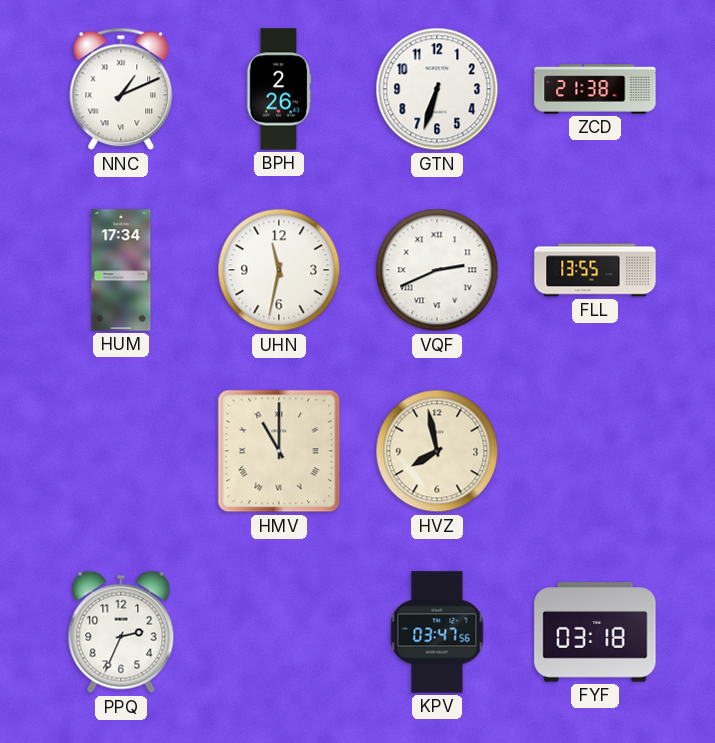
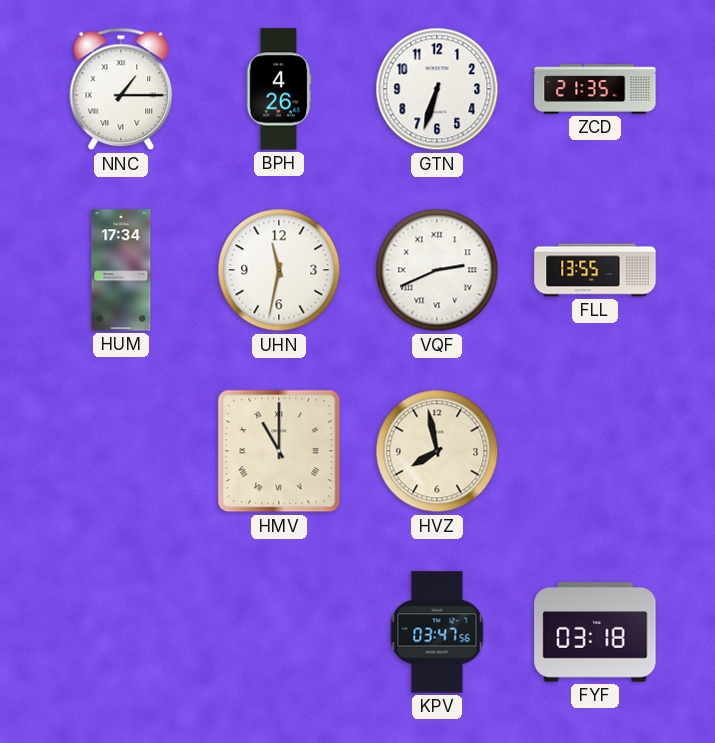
NNC: 1:11 -> 1:15 (121, 89)
BPH: 2:26 -> 4:26 (279, 89)
ZCD: 21:38 -> 21:35 (595, 89)
PPQ: 2:34 -> none (121, 632)
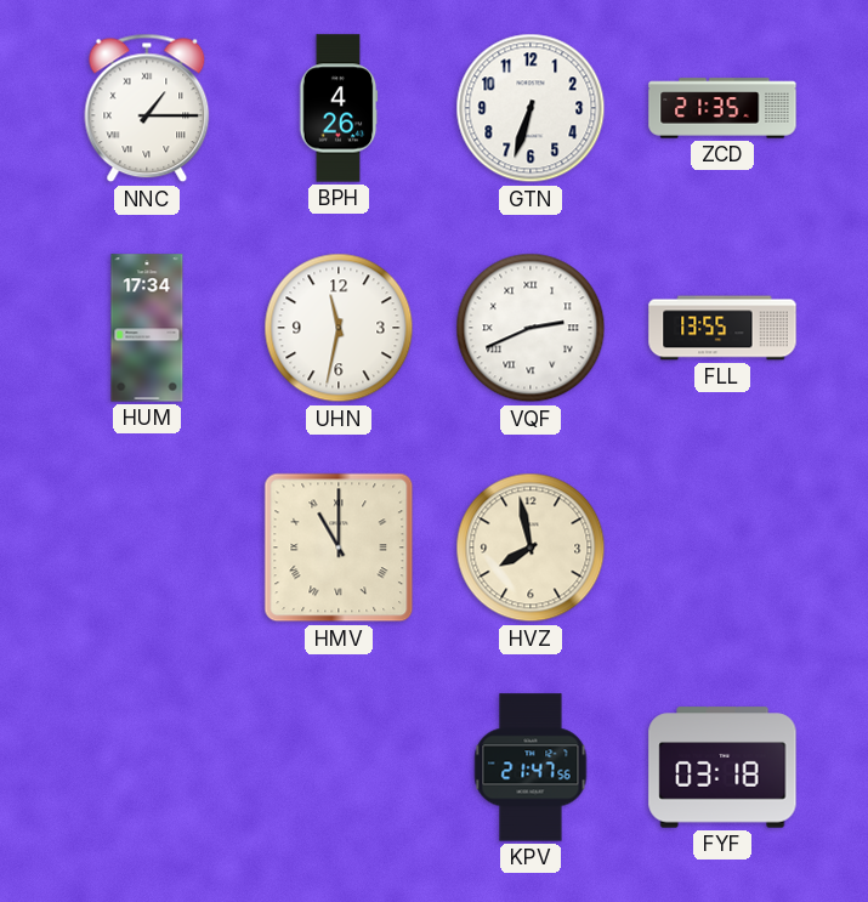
KPV: 03:47 -> 21:47 (531, 767)
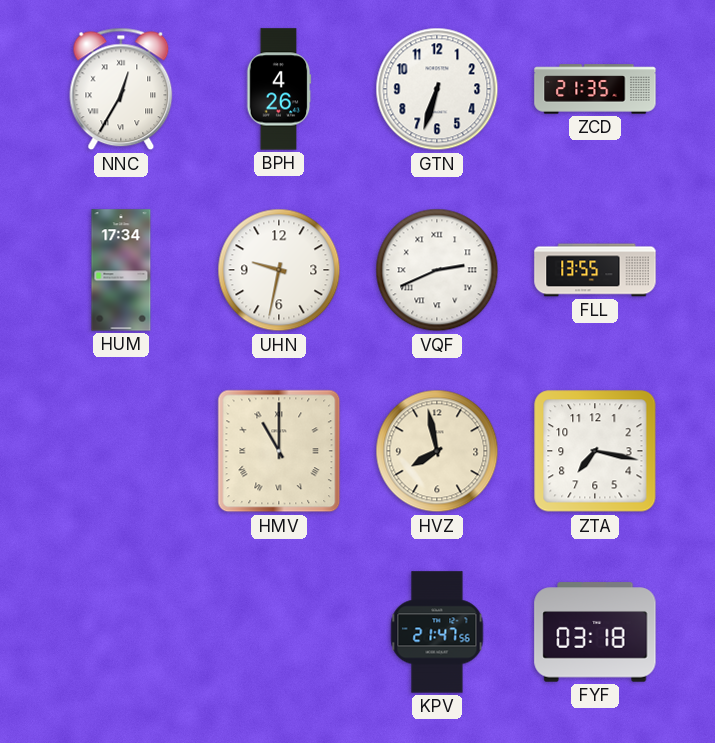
NNC: 1:15 -> 12:35 (121, 89)
UHN: 11:32 -> 9:32 (279, 270)
ZTA: none -> 7:17 (595, 451)
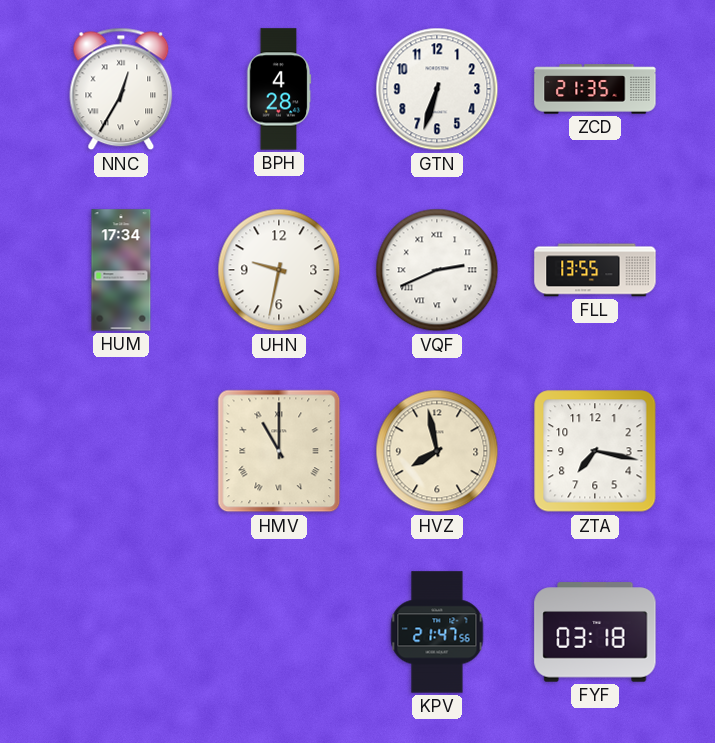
BPH: 4:26 -> 4:28 (279, 89)
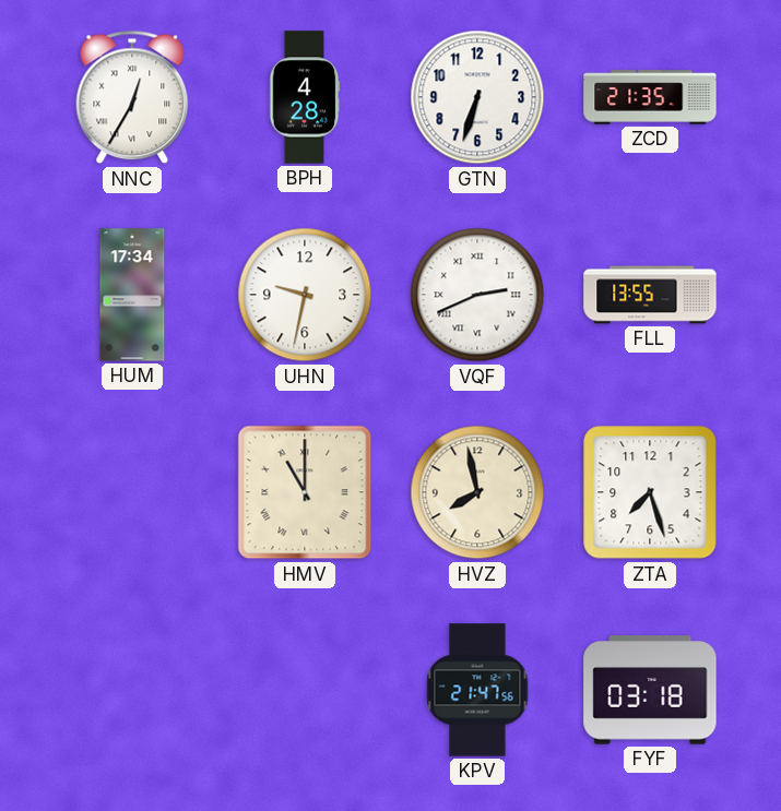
ZTA: 7:17 -> 7:27 (650, 492)
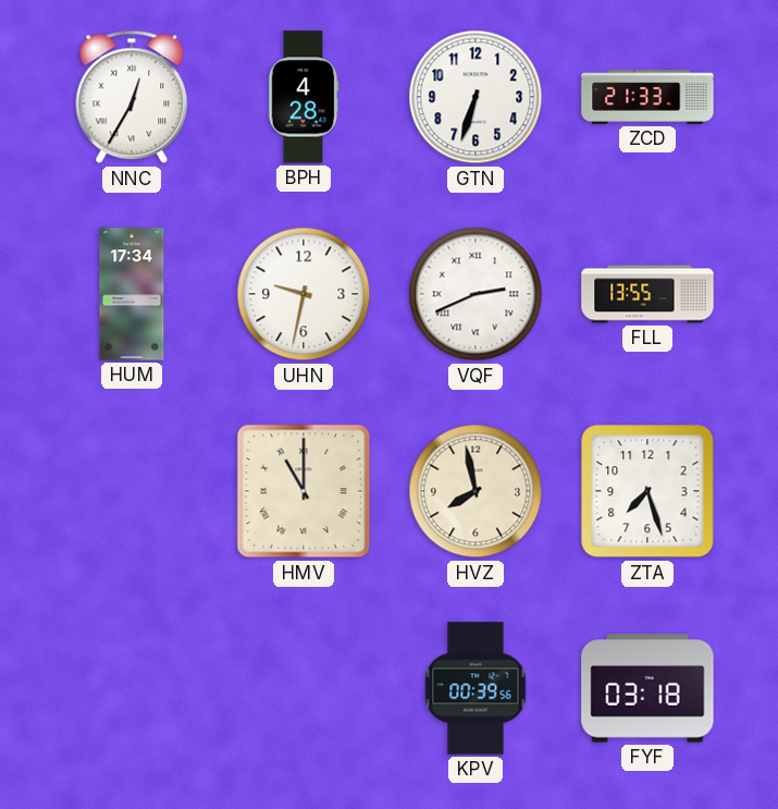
ZCD: 21:35 -> 21:33 (647, 97)
KPV: 21:47 -> 00:39 (476, 688)
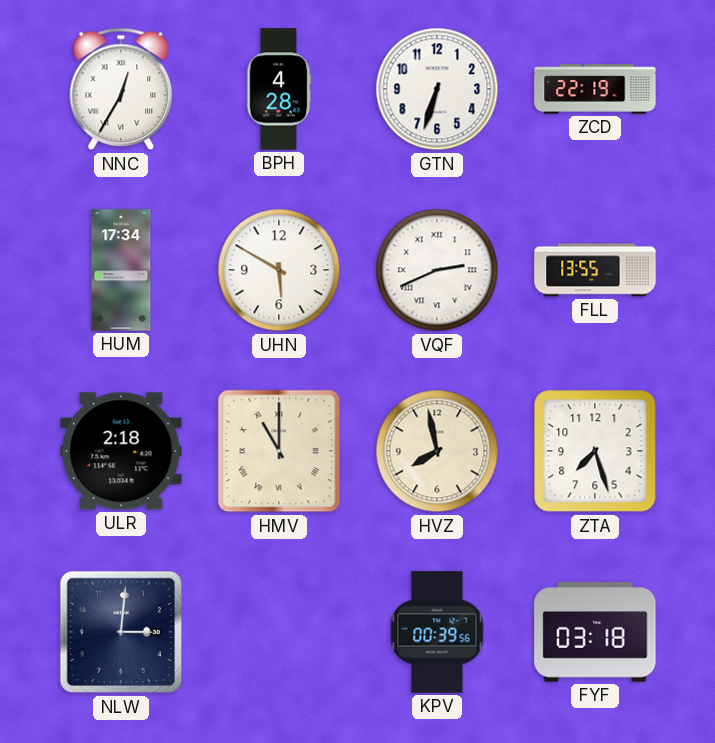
ZCD: 21:33 -> 22:19 (595, 89)
UHN: 9:32 -> 5:50 (279, 270)
ULR: none -> 2:18 (121, 451)
NLW: none -> 3:01 (121, 632)
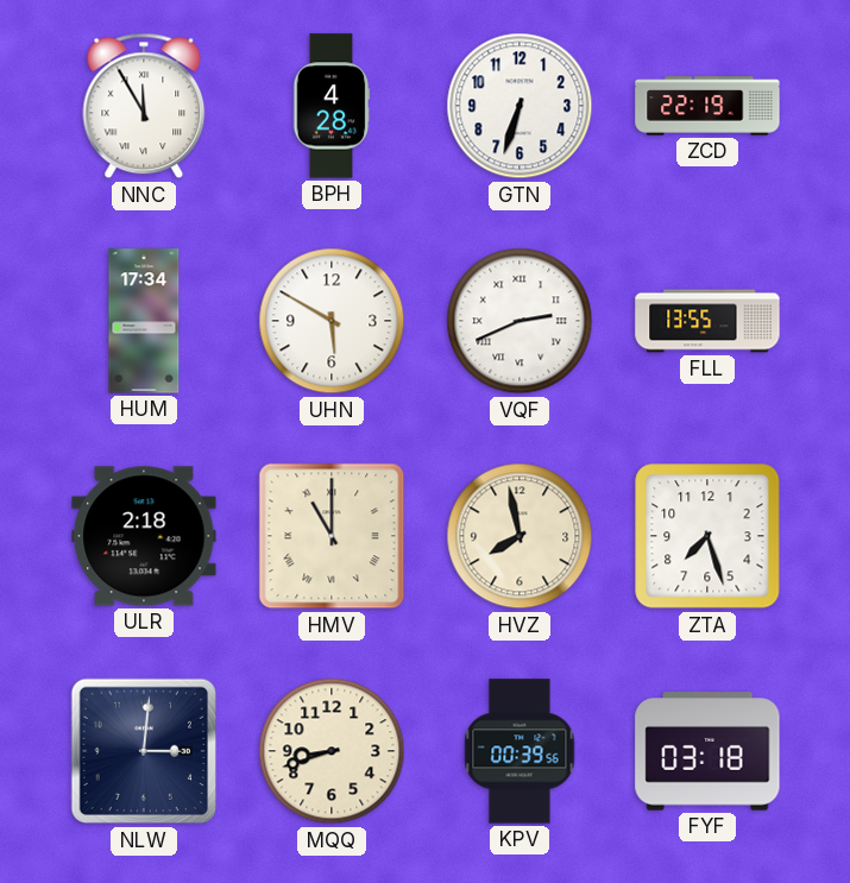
NNC: 12:35 -> 11:55 (144, 106)
MQQ: none -> 8:42 (332, 751)
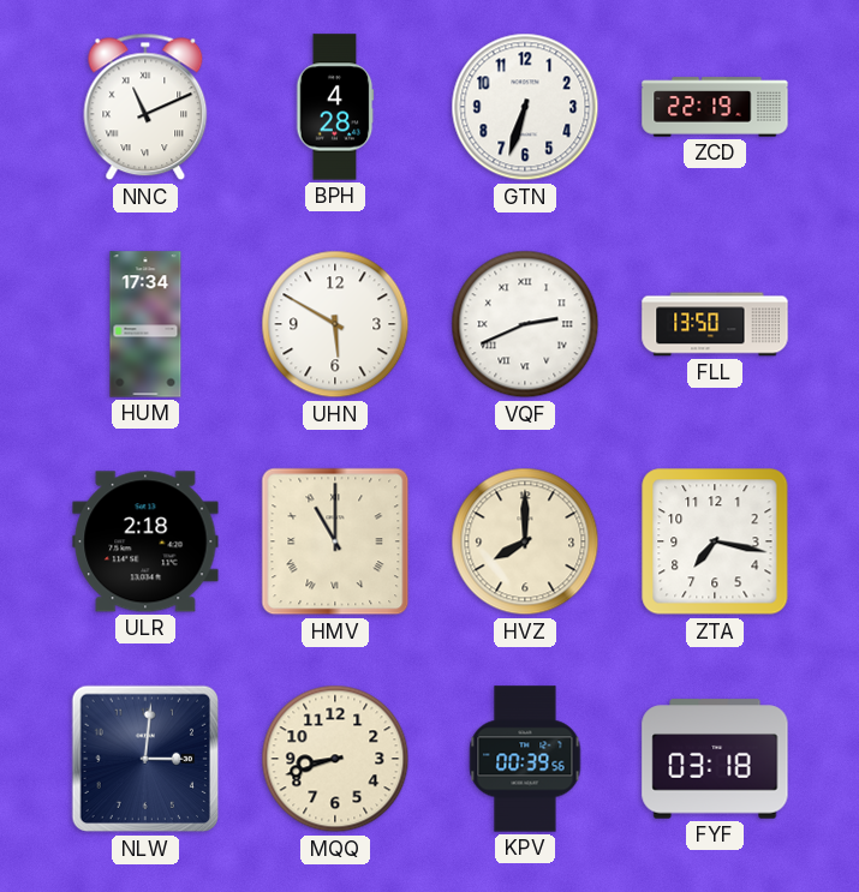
NNC: 11:55 -> 11:11 (145, 107)
FLL: 13:55 -> 13:50 (715, 324)
HVZ: 7:58 -> 8:00 (525, 541)
ZTA: 7:27 -> 7:17 (715, 541)
